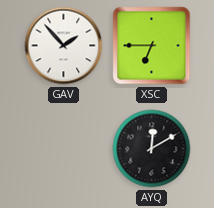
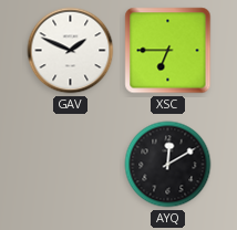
GAV: 1:53 -> 1:49 (71, 51)
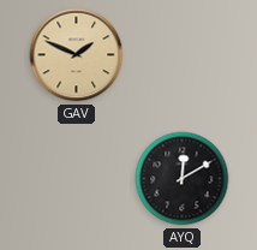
GAV dial: white -> champagne (77, 55)
XSC: 6:45 -> none (168, 51)
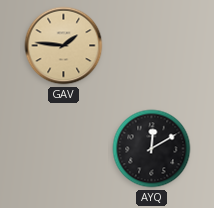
GAV: 1:49 -> 1:46 (64, 46)
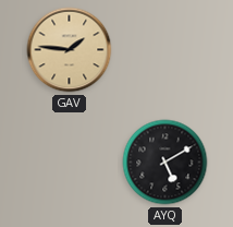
AYQ: 12:10 -> 5:10 (165, 163)
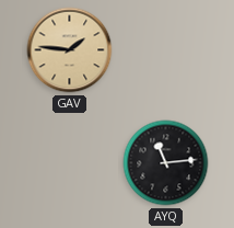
AYQ: 5:10 -> 11:14 (166, 163)
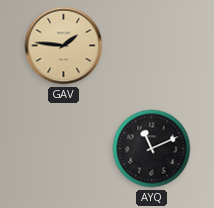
AYQ: 11:14 -> 11:11 (152, 149)
